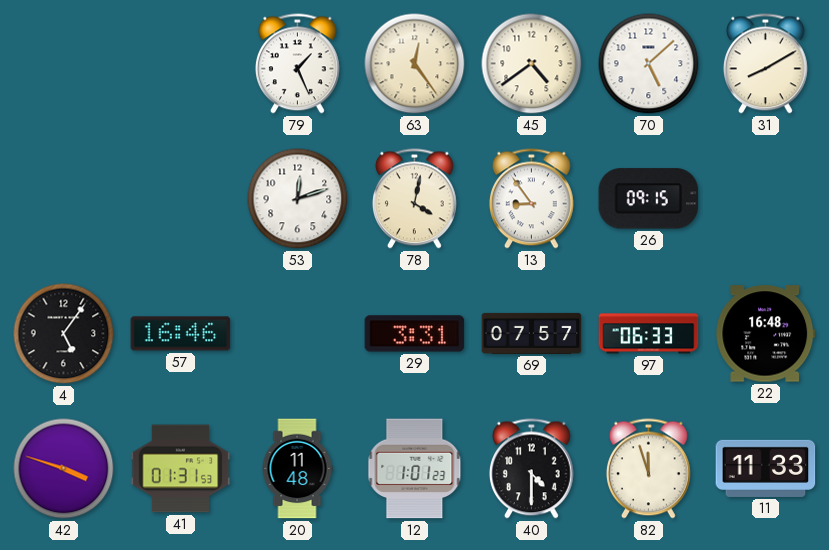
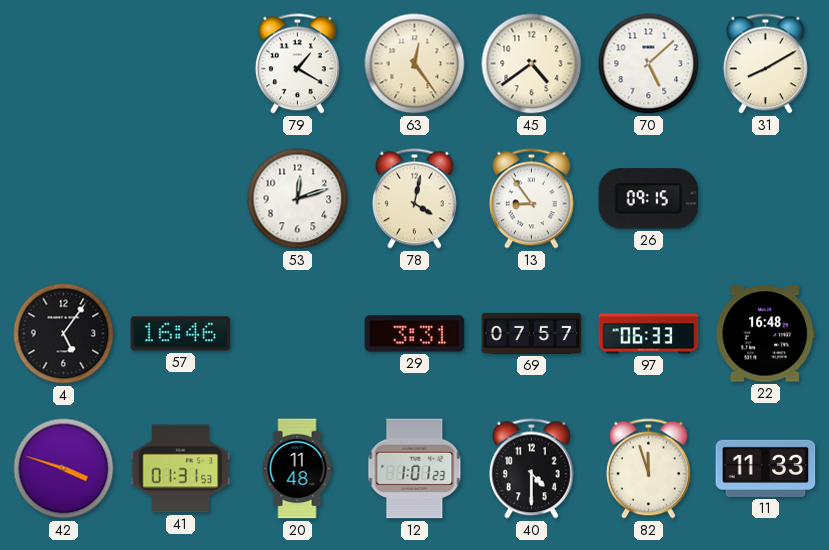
79: 1:26 -> 1:20 (298, 64)
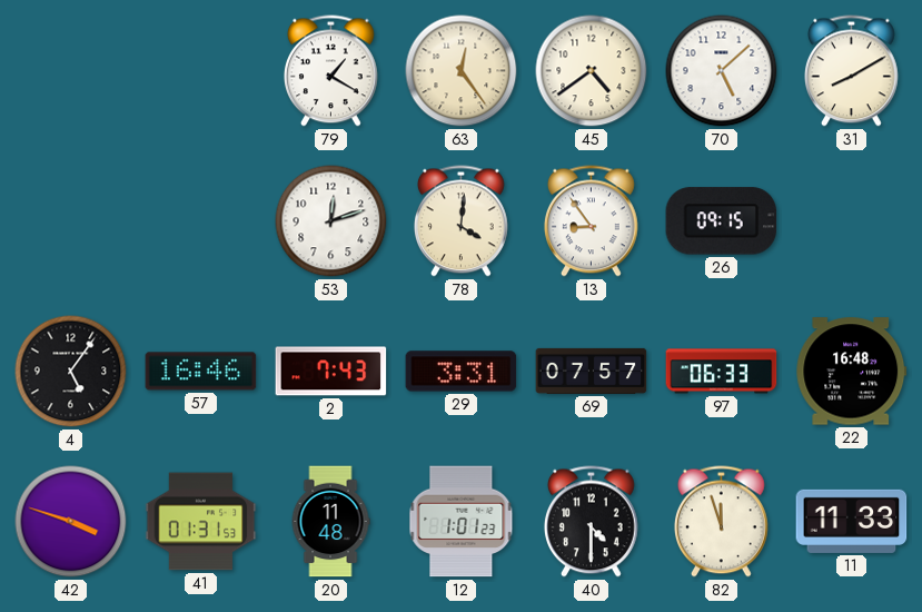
78: 4:02 -> 4:01 (462, 221)
2: none -> 7:43 (331, 372)
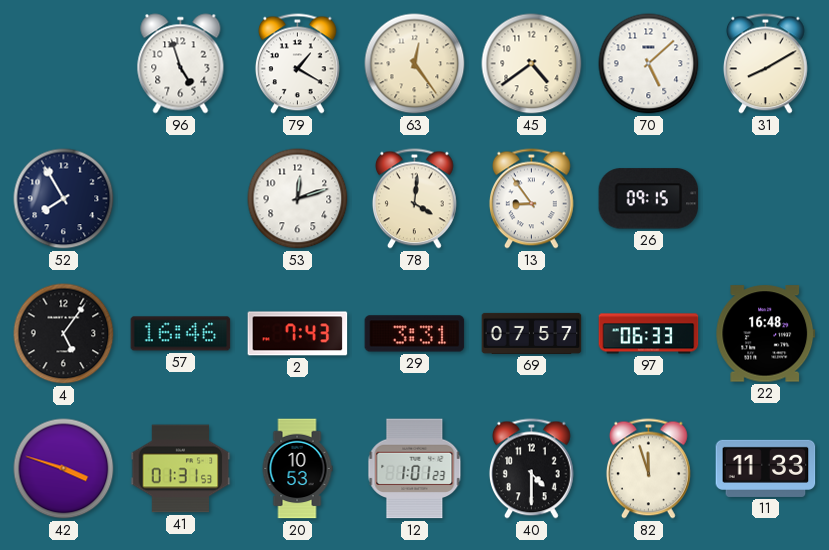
96: none -> 4:57 (181, 64)
52: none -> 7:55 (64, 199)
20: 11:48 -> 10:53 (297, 469)
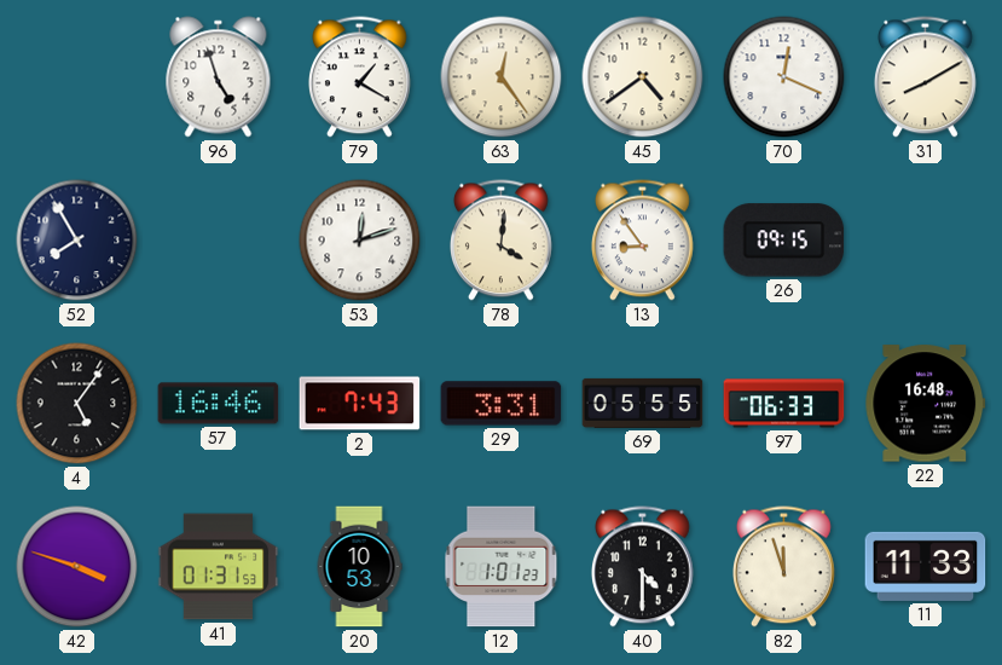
70: 5:08 -> 12:19 (784, 77)
69: 07:57 -> 05:55 (643, 403)
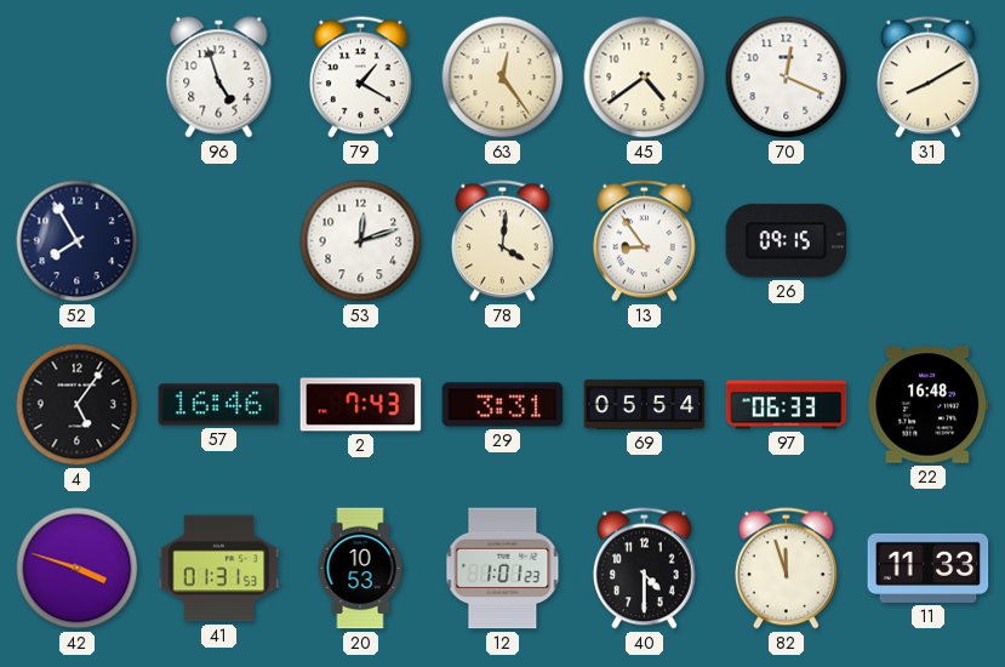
69: 05:55 -> 05:54 (645, 404)
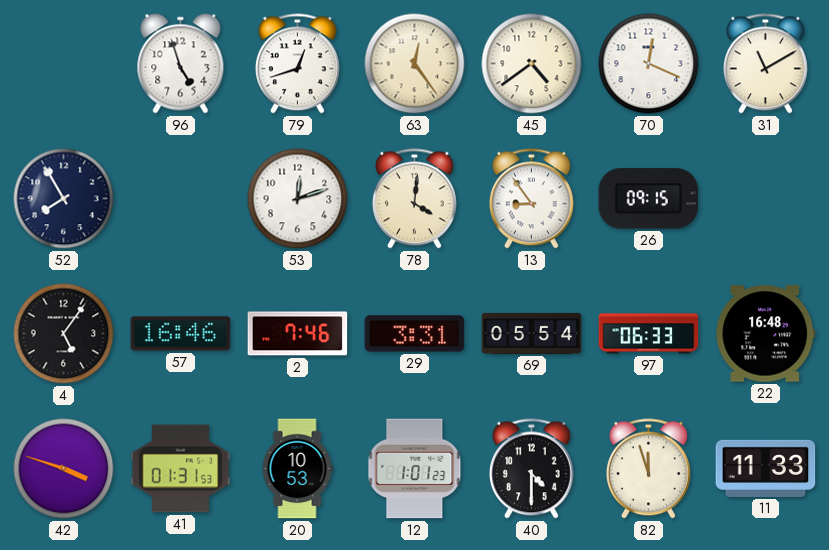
79: 1:20 -> 12:42 (298, 64)
31: 8:10 -> 11:10 (766, 64)
2: 7:43 -> 7:46 (298, 334)
